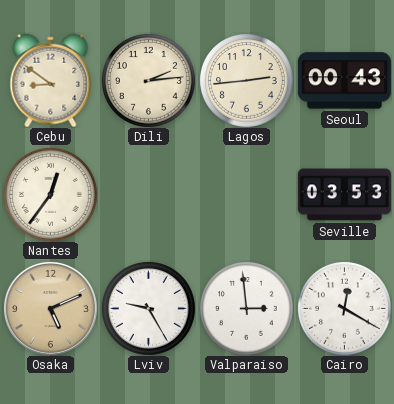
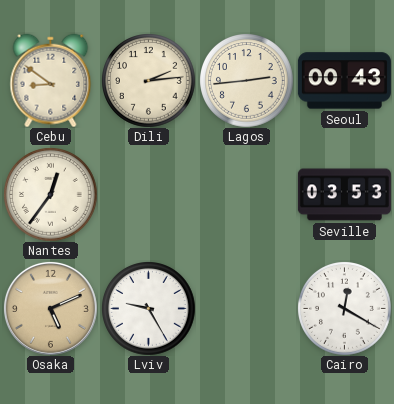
Valparaiso: 2:59 -> none (247, 309)
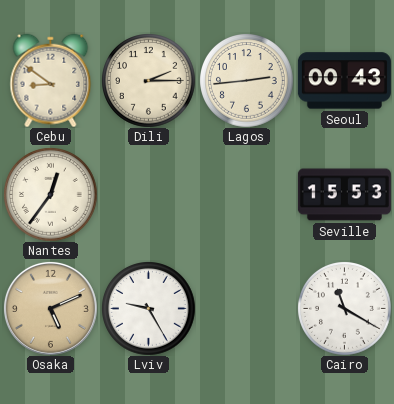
Dili: 2:14 -> 2:15 (149, 81)
Seville: 03:53 -> 15:53 (344, 195)
Cairo: 12:20 -> 11:20 (345, 309)
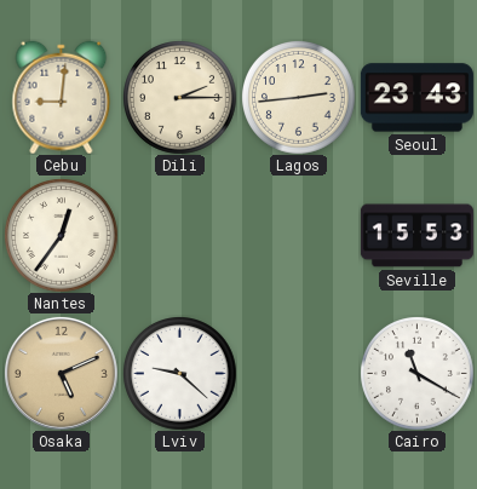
Cebu: 8:51 -> 9:01 (62, 97)
Seoul: 00:43 -> 23:43 (416, 98)
Lviv: 9:25 -> 9:22 (180, 374)
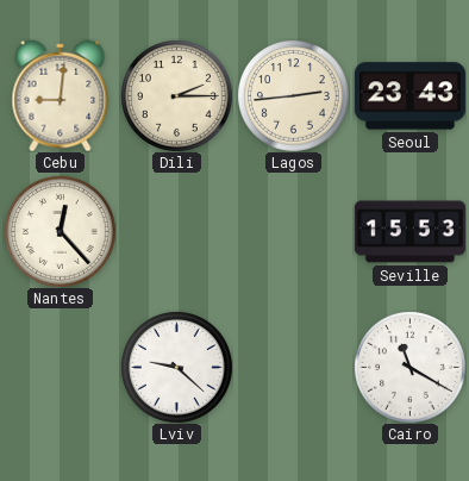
Nantes: 12:36 -> 12:23 (61, 232)
Osaka: 5:11 -> none (61, 373)
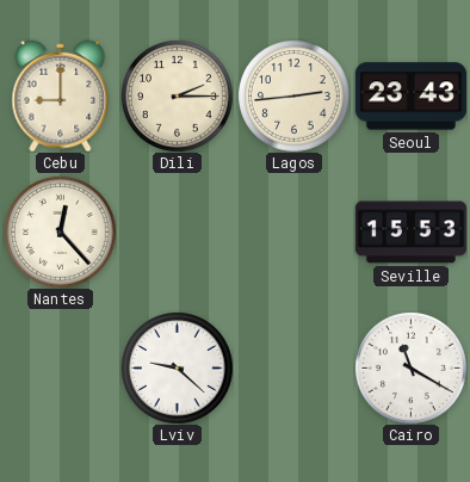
Cebu: 9:01 -> 9:00 (61, 95)
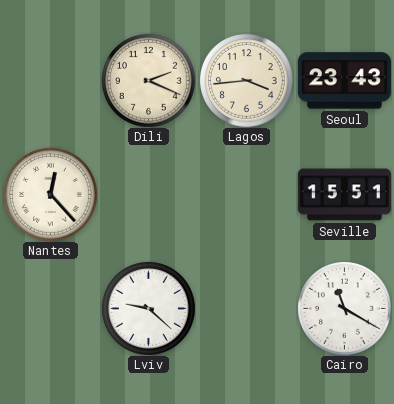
Cebu: 9:00 -> none (61, 95)
Dili: 2:15 -> 2:19 (149, 81)
Lagos: 2:44 -> 3:44 (247, 81)
Seville: 15:53 -> 15:51 (344, 195)
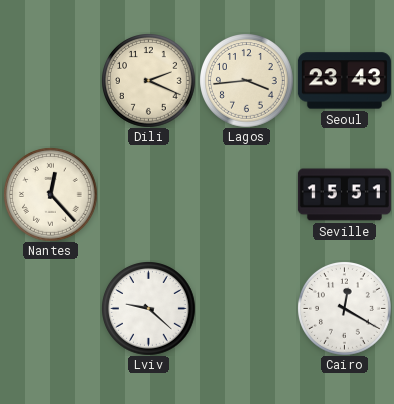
Cairo: 11:20 -> 12:20 (345, 309)
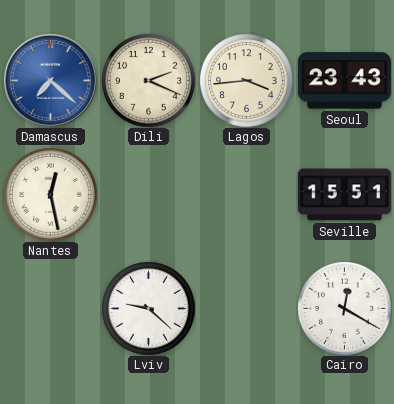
Damascus: none -> 7:22 (50, 80)
Nantes: 12:23 -> 12:28 (51, 195)
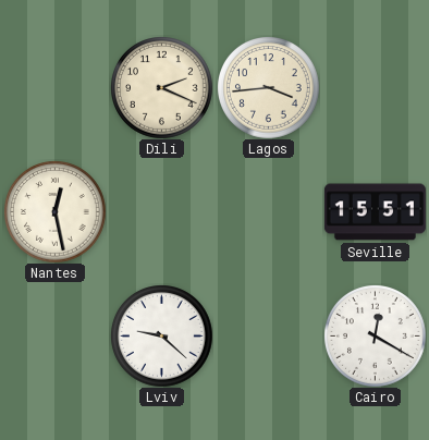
Damascus: 7:22 -> none (50, 80)
Seoul: 23:43 -> none (344, 81)
